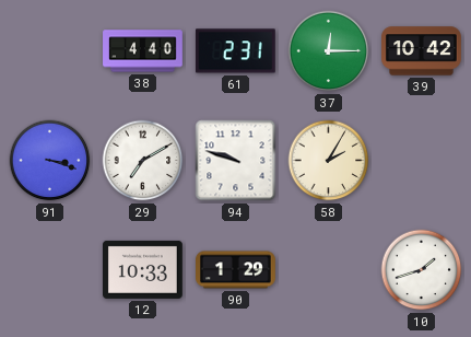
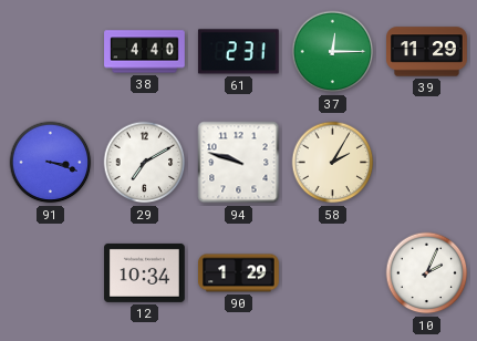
39: 10:42 -> 11:29 (427, 52)
12: 10:33 -> 10:34 (145, 272)
10: 1:42 -> 2:04 (427, 273)
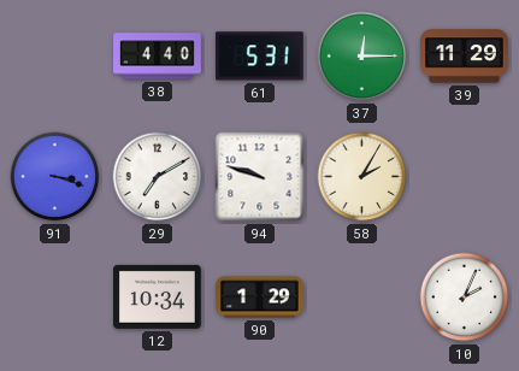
61: 2:31 -> 5:31 (259, 57)
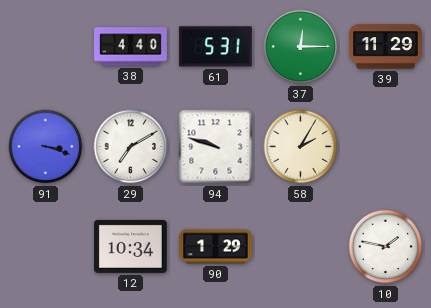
10: 2:04 -> 1:47 (386, 247)
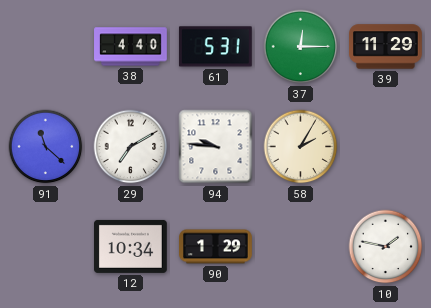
91: 3:18 -> 11:22 (46, 147)
94: 9:48 -> 9:46 (216, 147)
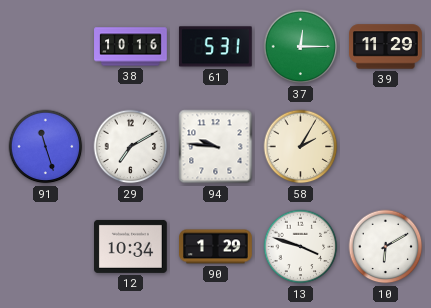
38: 4:40 -> 10:16 (131, 47)
91: 11:22 -> 11:27 (46, 147)
13: none -> 3:48 (301, 247)
10: 1:47 -> 6:10 (386, 247)
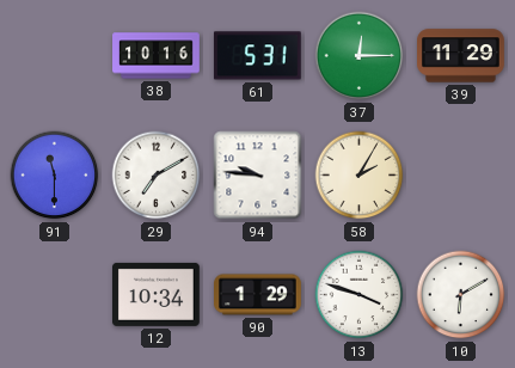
91: 11:27 -> 11:30 (55, 176)
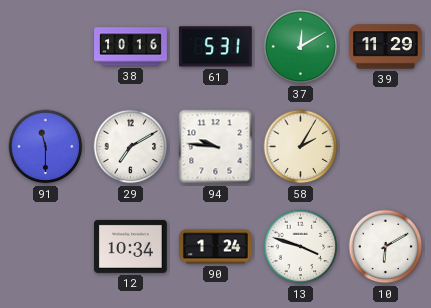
37: 12:15 -> 12:10 (301, 47)
90: 1:29 -> 1:24 (216, 247)
